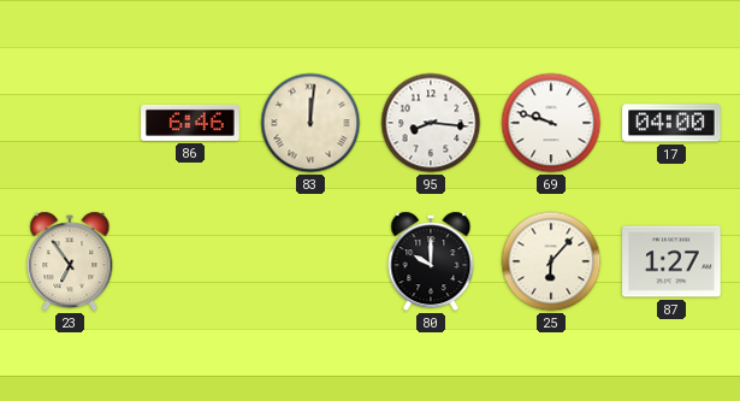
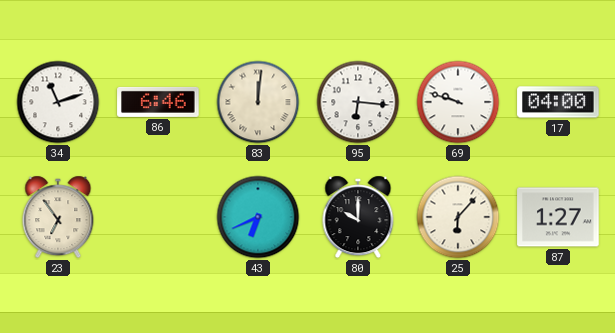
34: none -> 11:12 (58, 102)
95: 8:16 -> 6:16 (358, 102)
43: none -> 6:41 (258, 217)
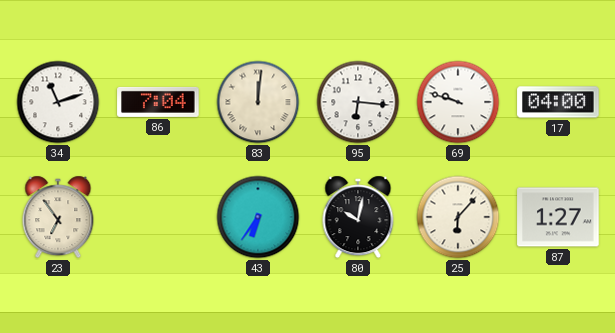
86: 6:46 -> 7:04 (158, 102)
43: 6:41 -> 6:36 (258, 217)
80: 10:00 -> 10:02 (358, 217)
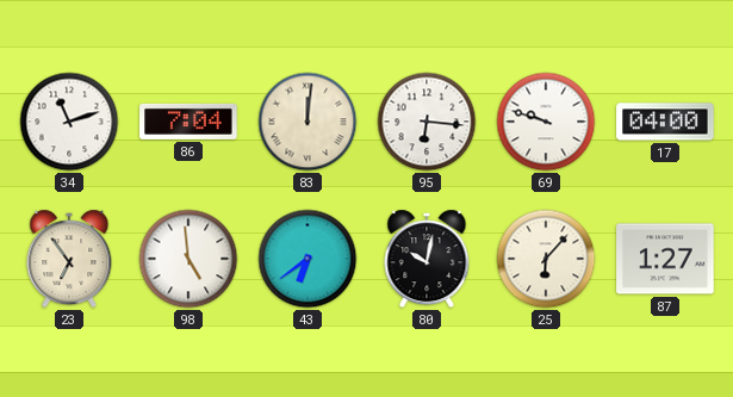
98: none -> 4:59 (188, 259)
43: 6:36 -> 6:39 (308, 259)
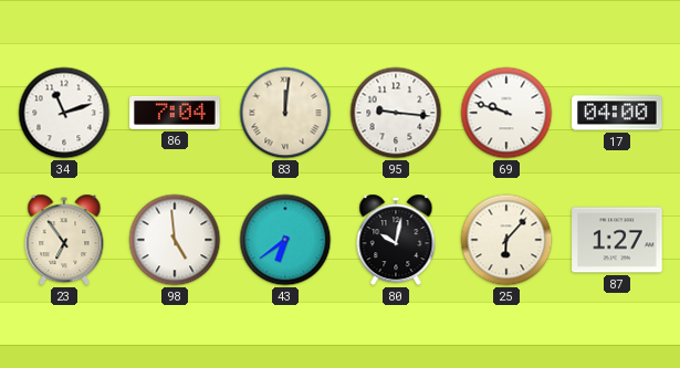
95: 6:16 -> 9:16 (396, 113)
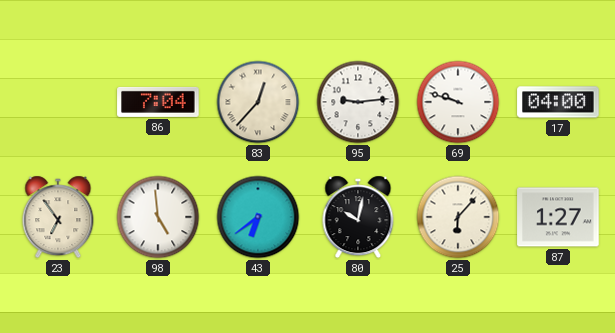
34: 11:12 -> none (64, 113)
83: 12:01 -> 12:37 (258, 102)
95: 9:16 -> 9:14 (358, 102)
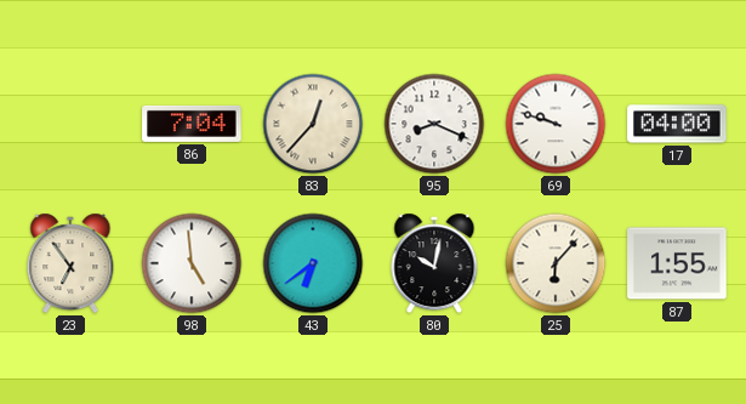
95: 9:14 -> 8:19 (434, 124)
87: 1:27 -> 1:55 (677, 263)
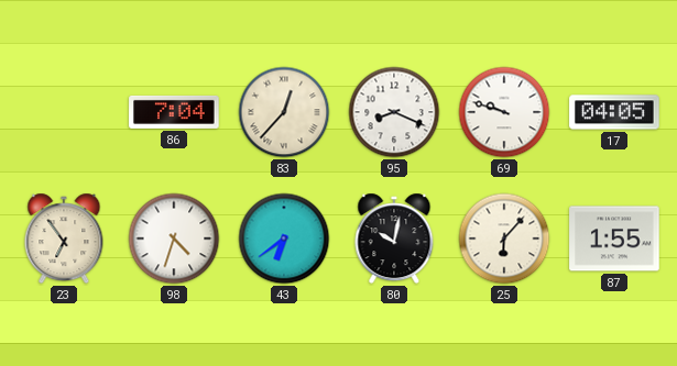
17: 04:00 -> 04:05 (614, 112)
98: 4:59 -> 4:33 (174, 239)
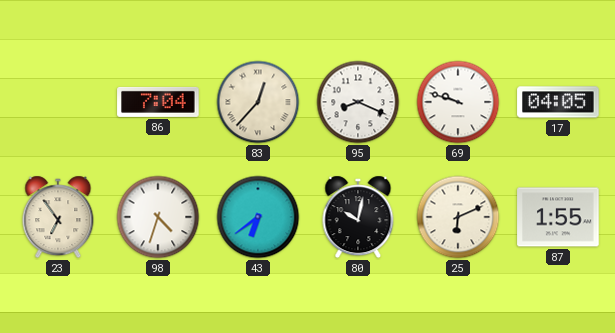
25: 6:07 -> 6:11 (458, 217)
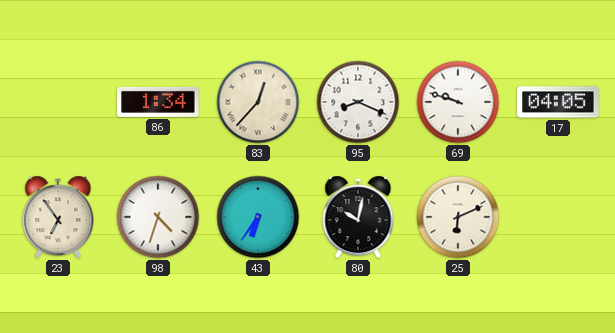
86: 7:04 -> 1:34 (158, 102)
43: 6:39 -> 6:36 (258, 217)
87: 1:55 -> none (558, 217)
